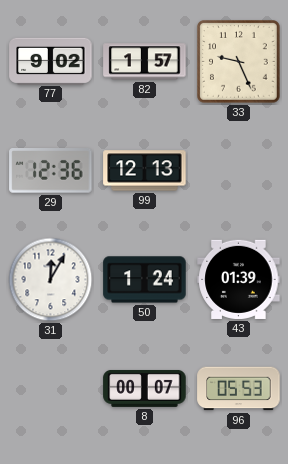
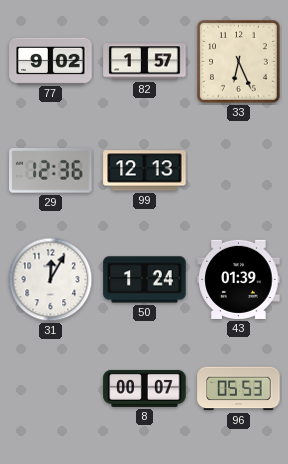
33: 9:26 -> 6:26 (239, 62)
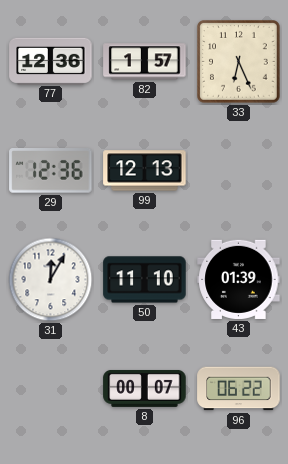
77: 9:02 -> 12:36 (51, 61)
50: 1:24 -> 11:10 (145, 280)
96: 05:53 -> 06:22 (239, 389)
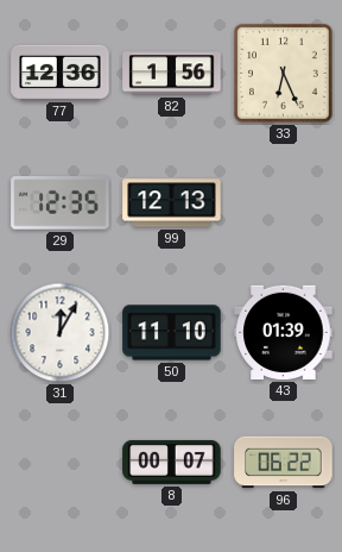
82: 1:57 -> 1:56 (172, 74)
29: 12:36 -> 12:35 (61, 203)
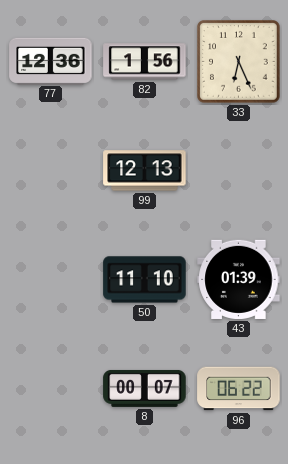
29: 12:35 -> none (61, 203)
31: 12:05 -> none (61, 333)
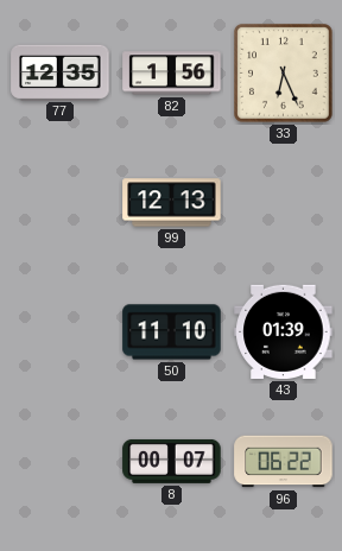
77: 12:36 -> 12:35 (61, 72)
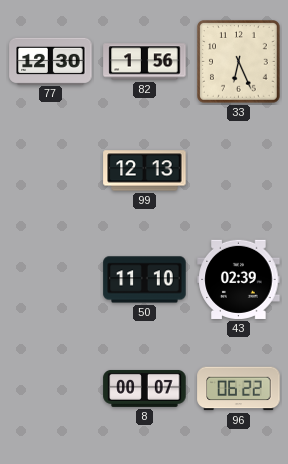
77: 12:35 -> 12:30 (51, 61)
43: 01:39 -> 02:39 (239, 279)
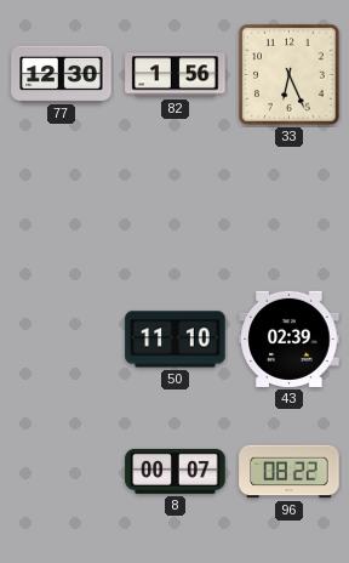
99: 12:13 -> none (145, 171)
96: 06:22 -> 08:22 (290, 472)
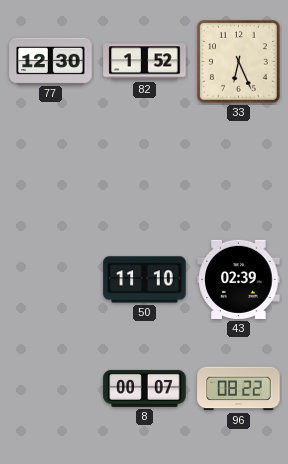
82: 1:56 -> 1:52 (145, 62)
